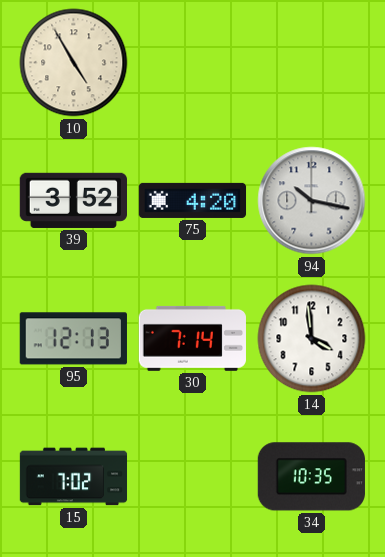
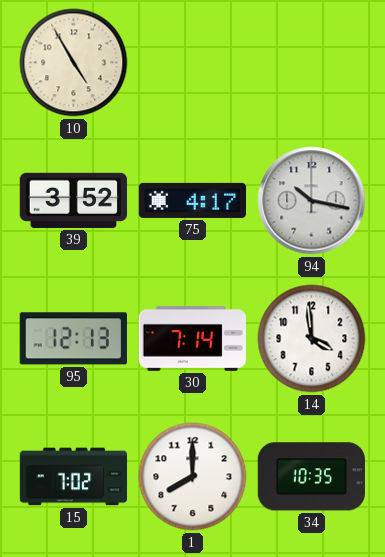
75: 4:20 -> 4:17 (193, 200)
1: none -> 8:00 (193, 477)
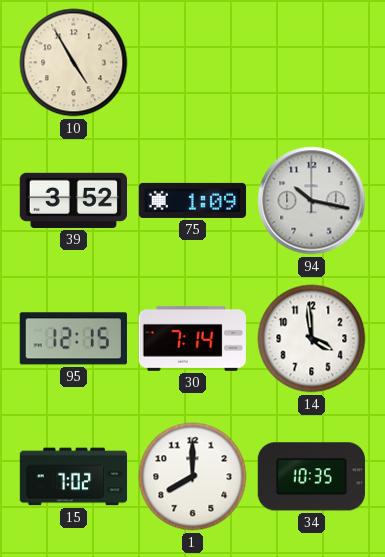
75: 4:17 -> 1:09 (193, 200)
95: 12:13 -> 12:15 (73, 339)
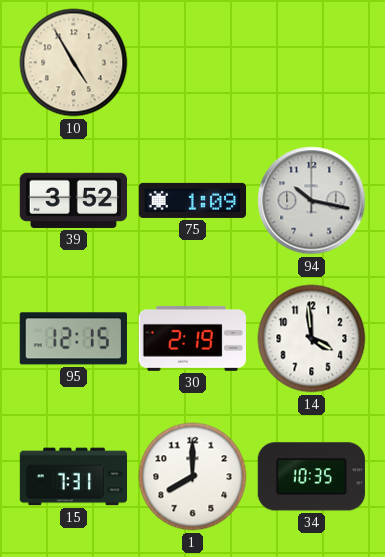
30: 7:14 -> 2:19 (192, 338)
15: 7:02 -> 7:31 (74, 477)
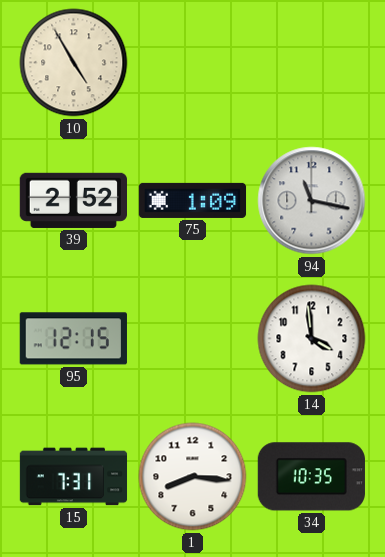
39: 3:52 -> 2:52 (73, 200)
94: 10:17 -> 11:17 (312, 201)
30: 2:19 -> none (192, 338)
1: 8:00 -> 8:16 (193, 477)
